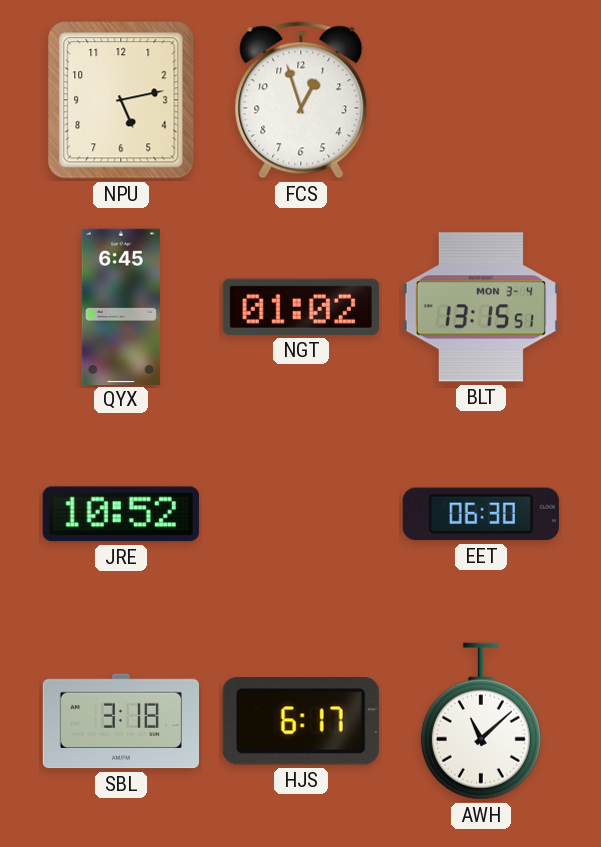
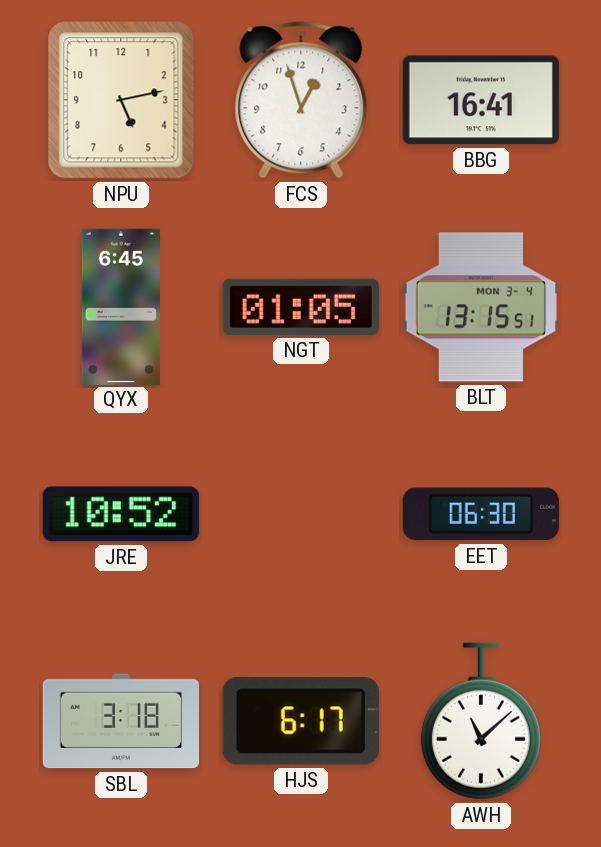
BBG: none -> 16:41 (481, 100)
NGT: 01:02 -> 01:05 (301, 307)
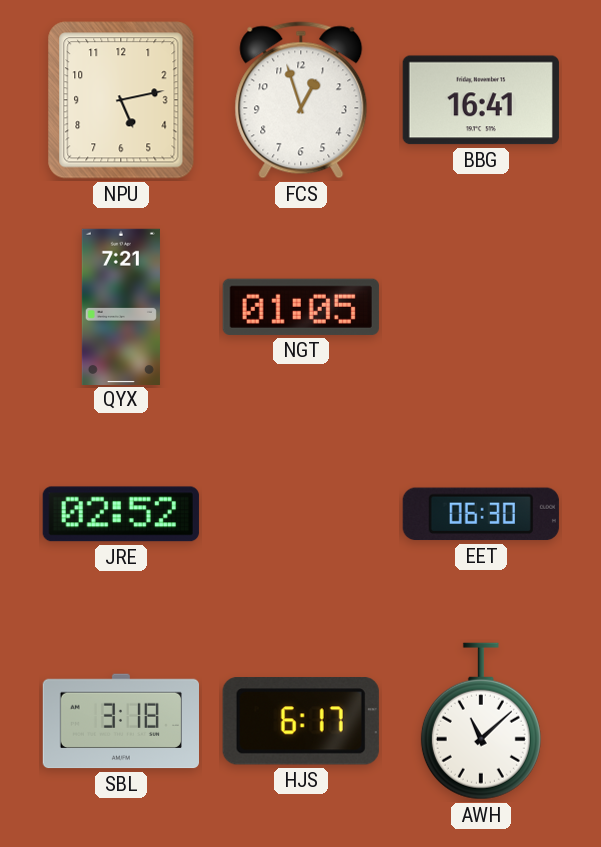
QYX: 6:45 -> 7:21 (121, 306)
BLT: 13:15 -> none (481, 307)
JRE: 10:52 -> 02:52 (121, 514)
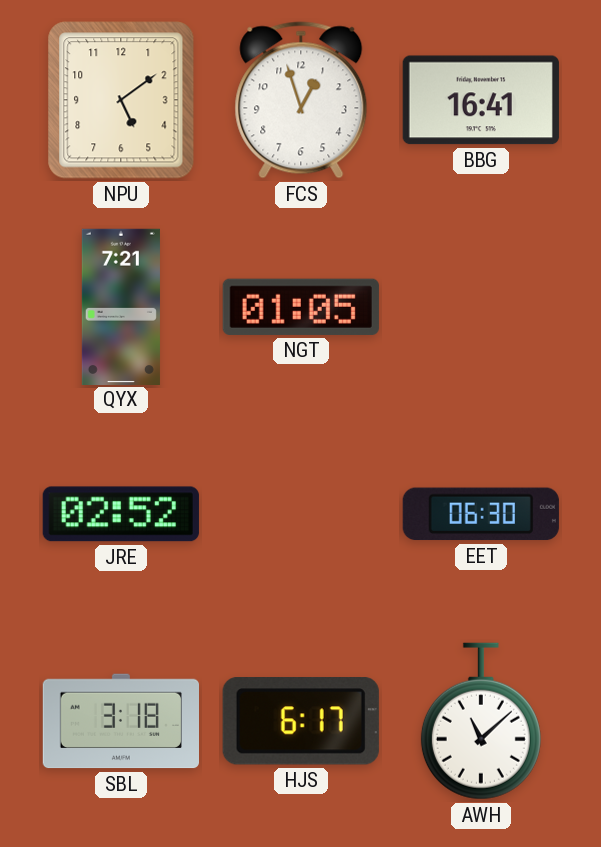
NPU: 5:13 -> 5:09 (121, 100)
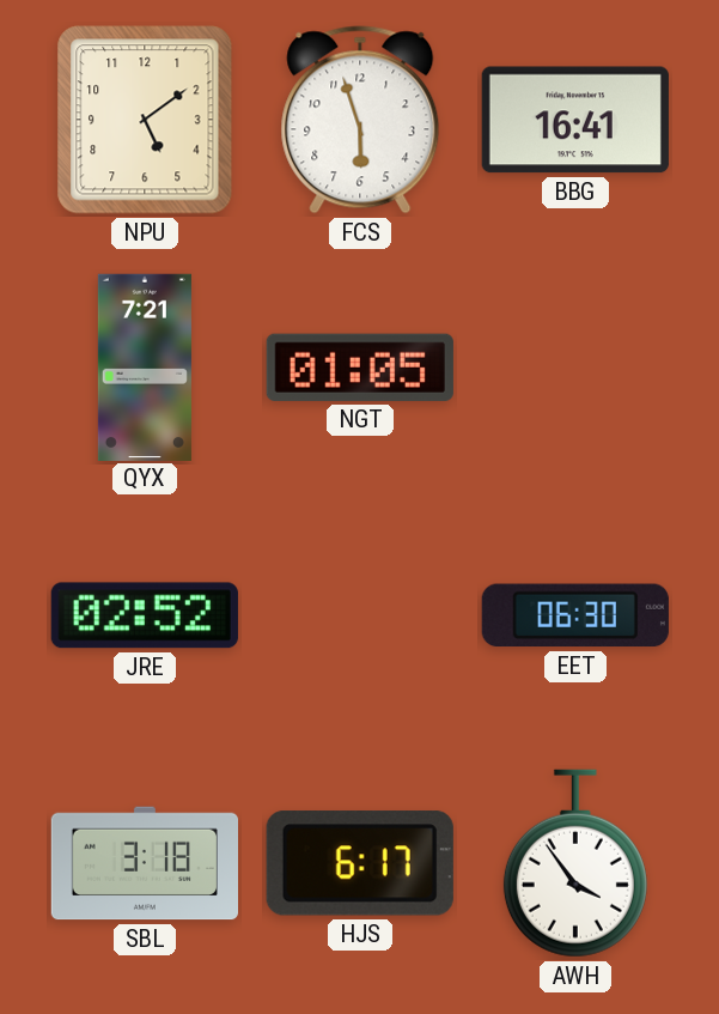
FCS: 12:57 -> 5:57 (360, 120)
AWH: 11:08 -> 3:54 (575, 863)
